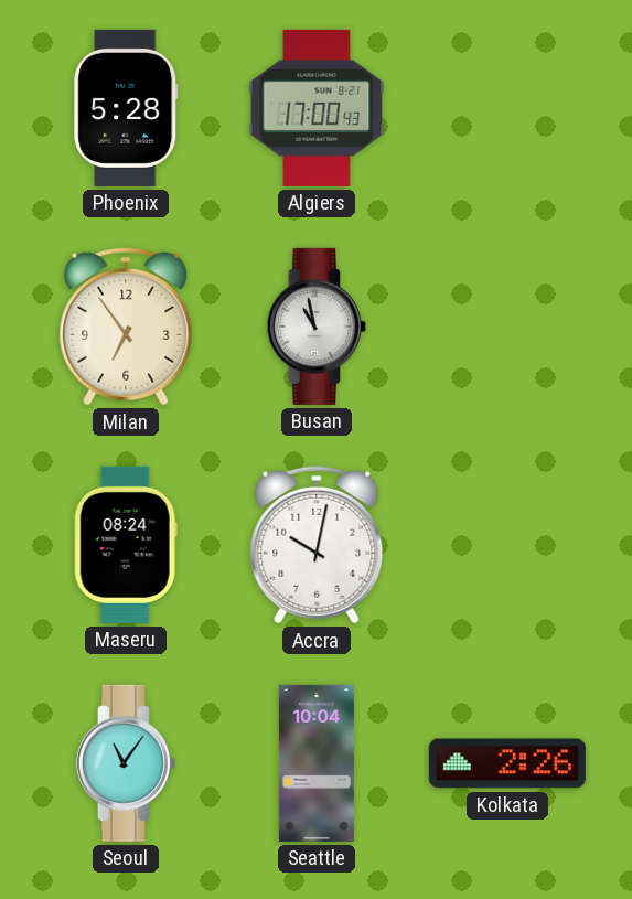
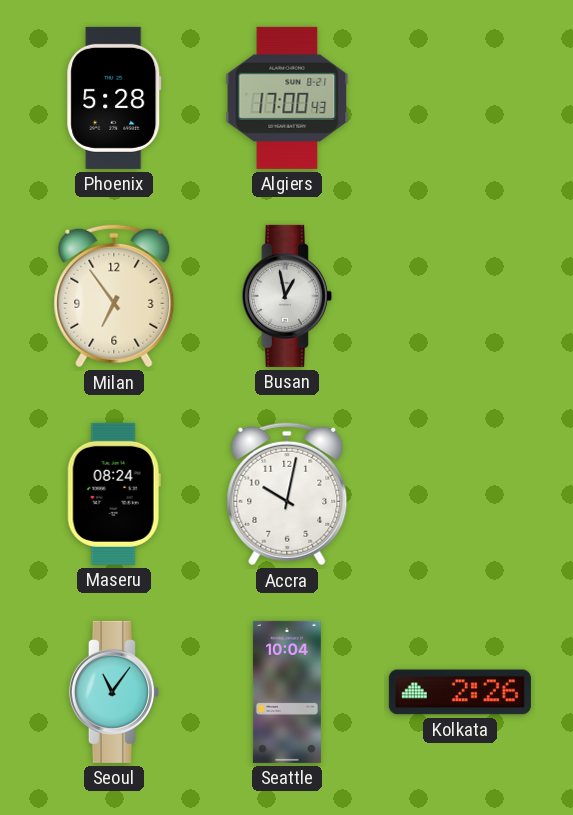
Busan: 10:58 -> 12:58 (287, 296)
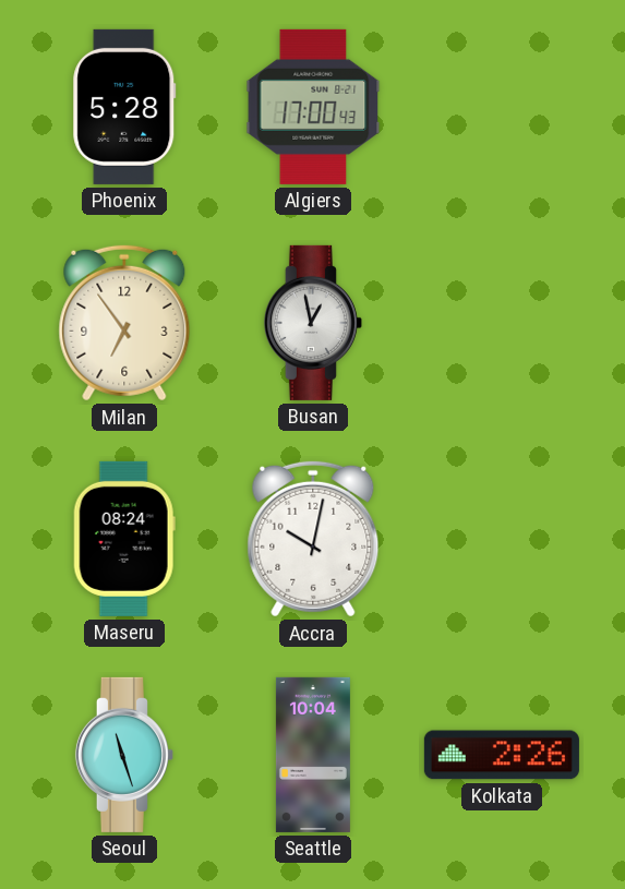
Seoul: 11:06 -> 11:27 (124, 755)
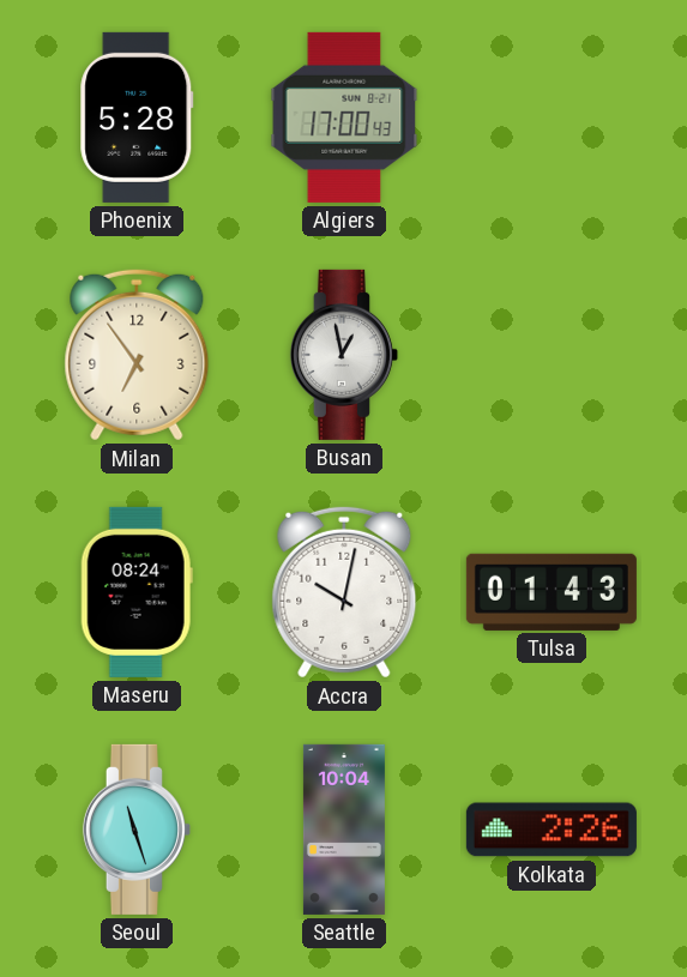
Tulsa: none -> 01:43 (552, 592)
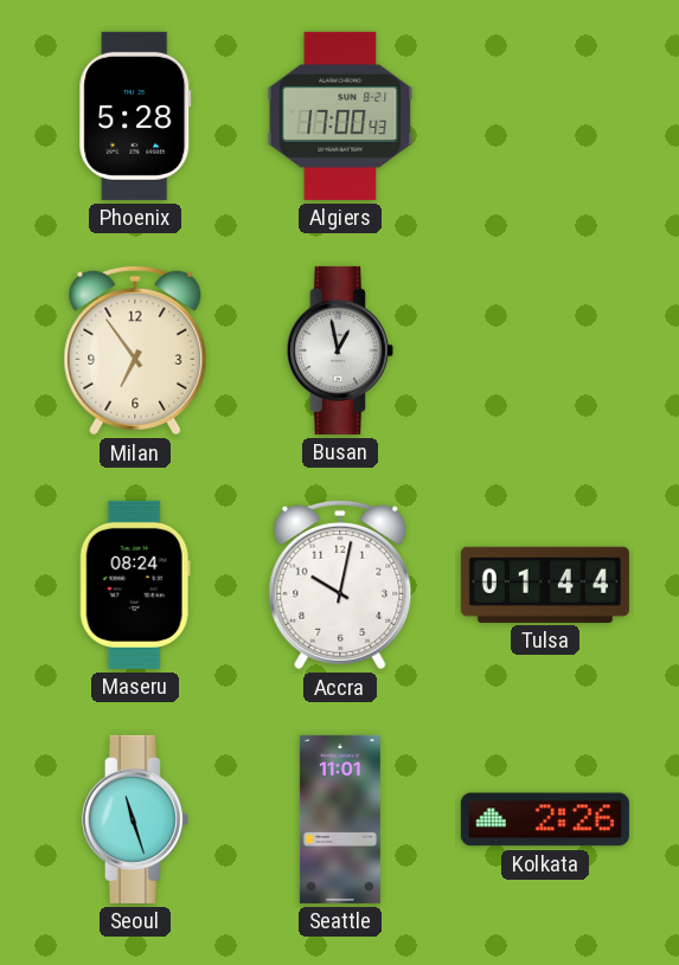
Tulsa: 01:43 -> 01:44 (545, 585)
Seattle: 10:04 -> 11:01 (340, 819)
